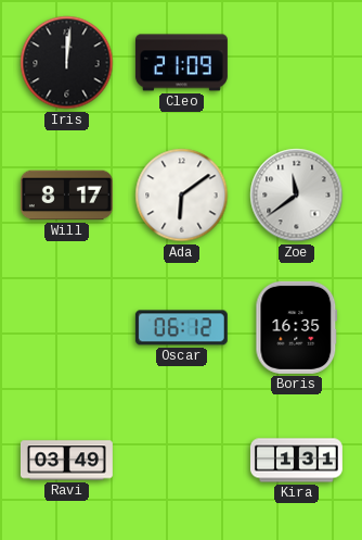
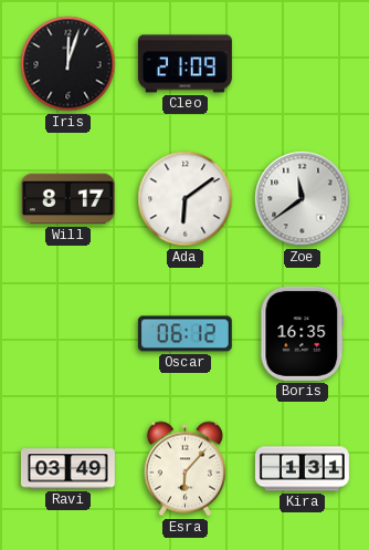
Iris: 12:01 -> 12:03 (68, 64)
Esra: none -> 6:07 (184, 469)
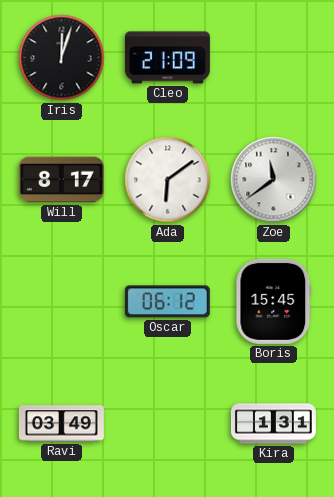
Boris: 16:35 -> 15:45 (274, 301)
Esra: 6:07 -> none (184, 469)
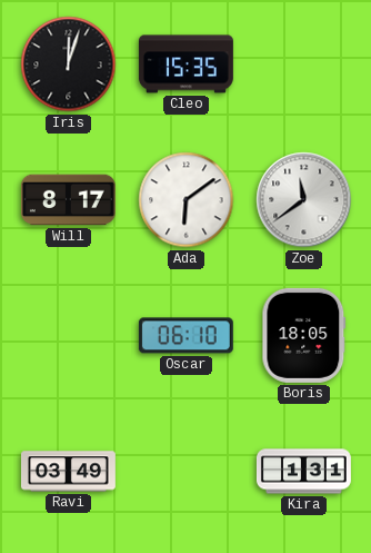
Cleo: 21:09 -> 15:35 (185, 65)
Oscar: 06:12 -> 06:10 (185, 336)
Boris: 15:45 -> 18:05 (304, 335)
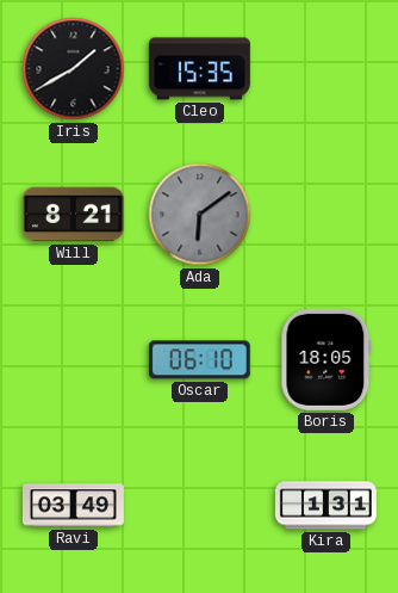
Iris: 12:03 -> 1:40 (74, 69)
Will: 8:17 -> 8:21 (73, 215)
Ada dial: white -> grey (200, 215)
Zoe: 11:39 -> none (304, 200)
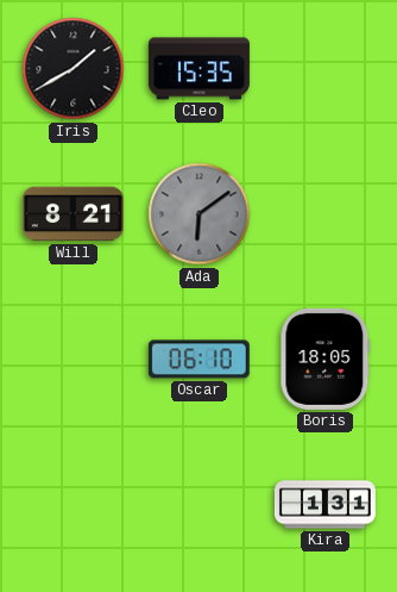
Ravi: 03:49 -> none (73, 506)
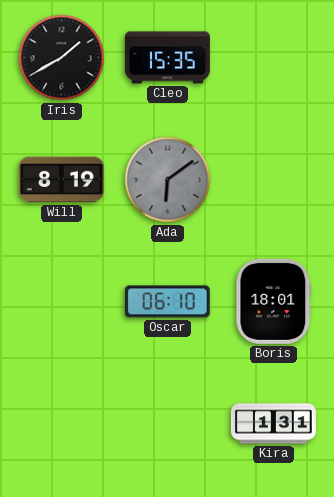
Will: 8:21 -> 8:19 (61, 180)
Boris: 18:05 -> 18:01 (274, 301)
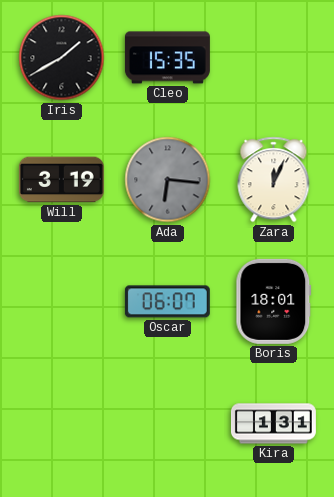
Will: 8:19 -> 3:19 (61, 180)
Ada: 6:09 -> 6:16 (168, 180)
Zara: none -> 12:04 (274, 180)
Oscar: 06:10 -> 06:07 (167, 302)
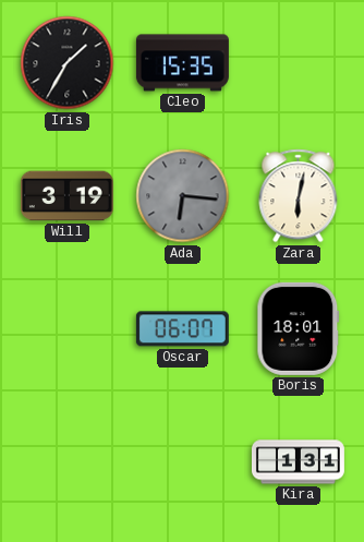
Iris: 1:40 -> 1:35 (68, 63)
Zara: 12:04 -> 6:02 (299, 196)
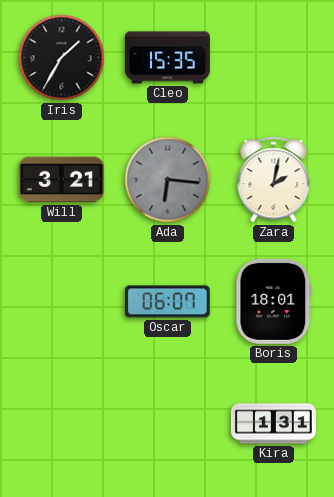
Will: 3:19 -> 3:21 (61, 180)
Zara: 6:02 -> 2:02 (274, 180)
